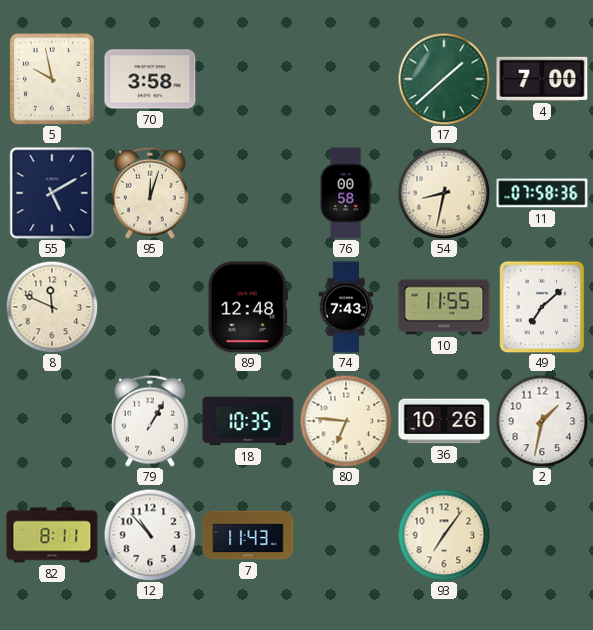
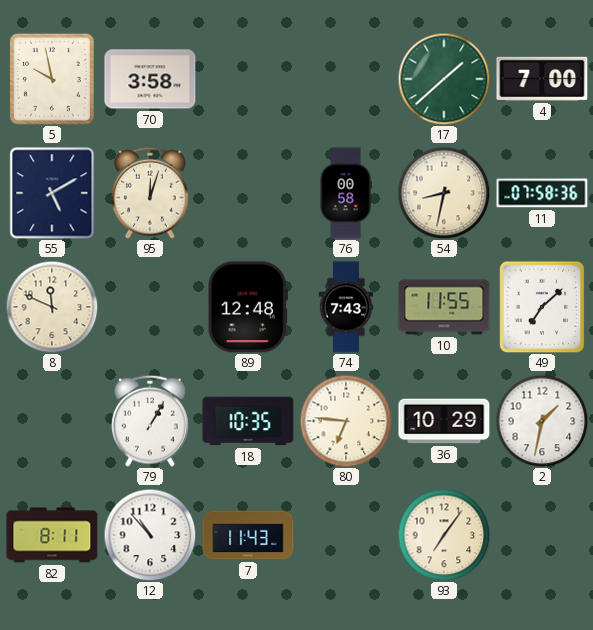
36: 10:26 -> 10:29 (444, 421)
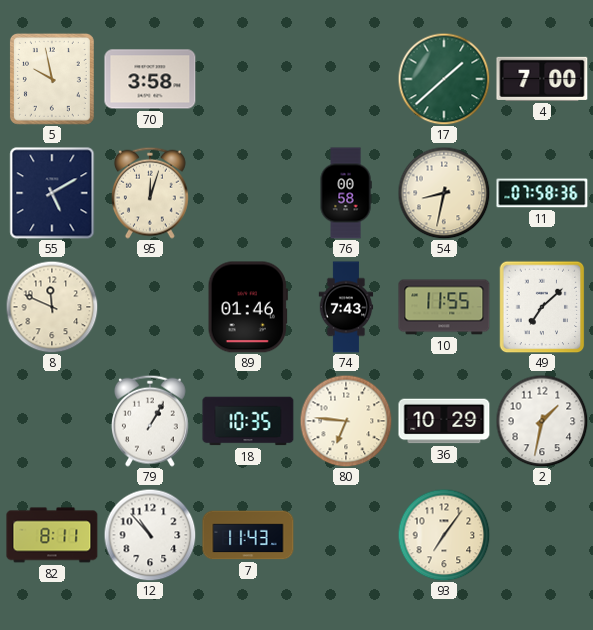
89: 12:48 -> 01:46 (248, 307)
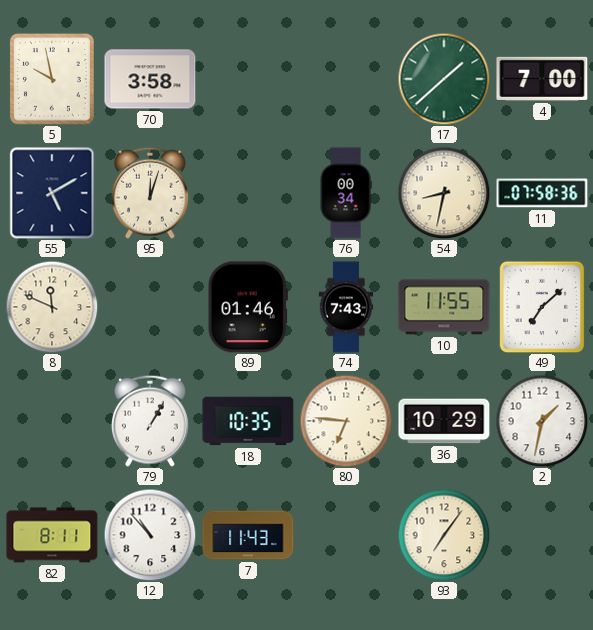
76: 00:58 -> 00:34 (346, 193)
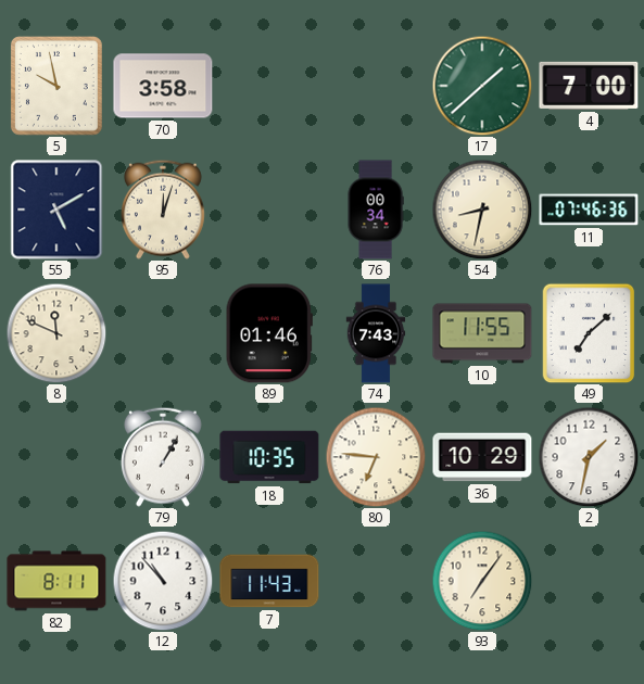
11: 07:58 -> 07:46 (589, 210)
